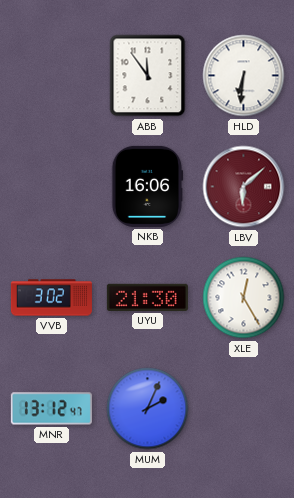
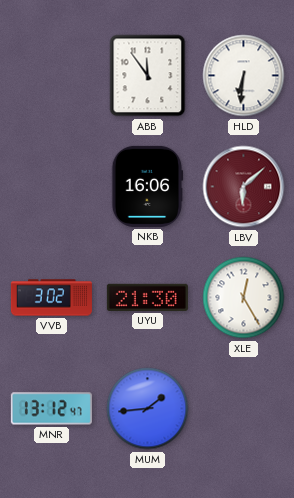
MUM: 2:04 -> 1:44 (148, 409)
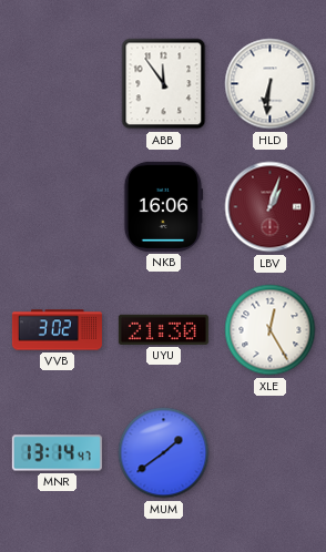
LBV: 6:08 -> 1:03 (271, 207)
MNR: 13:12 -> 13:14 (57, 453)
MUM: 1:44 -> 1:39 (164, 453)
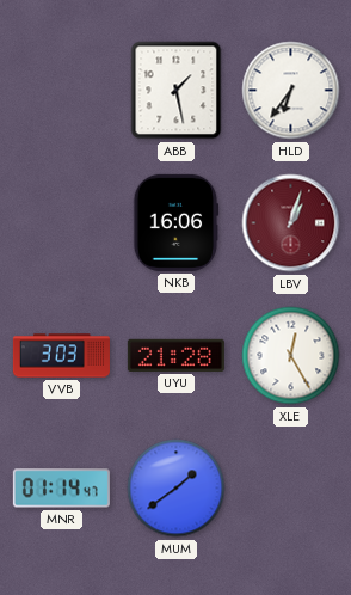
ABB: 11:54 -> 1:28 (177, 91)
HLD: 6:31 -> 6:36 (291, 91)
VVB: 3:02 -> 3:03 (61, 356)
UYU: 21:30 -> 21:28 (176, 355)
MNR: 13:14 -> 01:14 (61, 489)
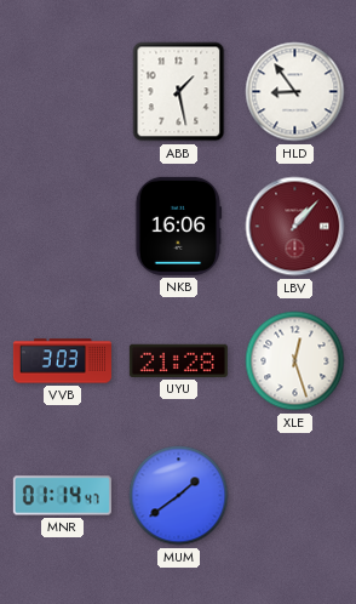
HLD: 6:36 -> 8:54 (295, 92)
LBV: 1:03 -> 1:07 (295, 227)
XLE: 12:25 -> 12:27 (295, 361)
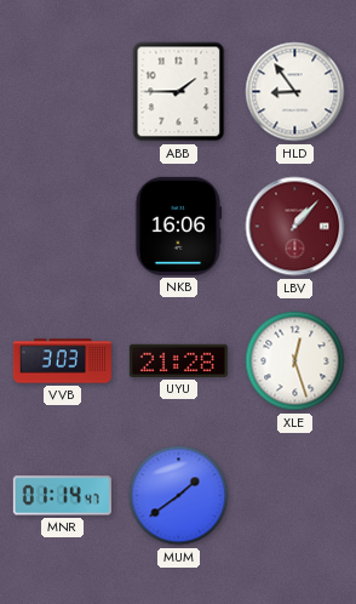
ABB: 1:28 -> 1:45 (179, 92)
